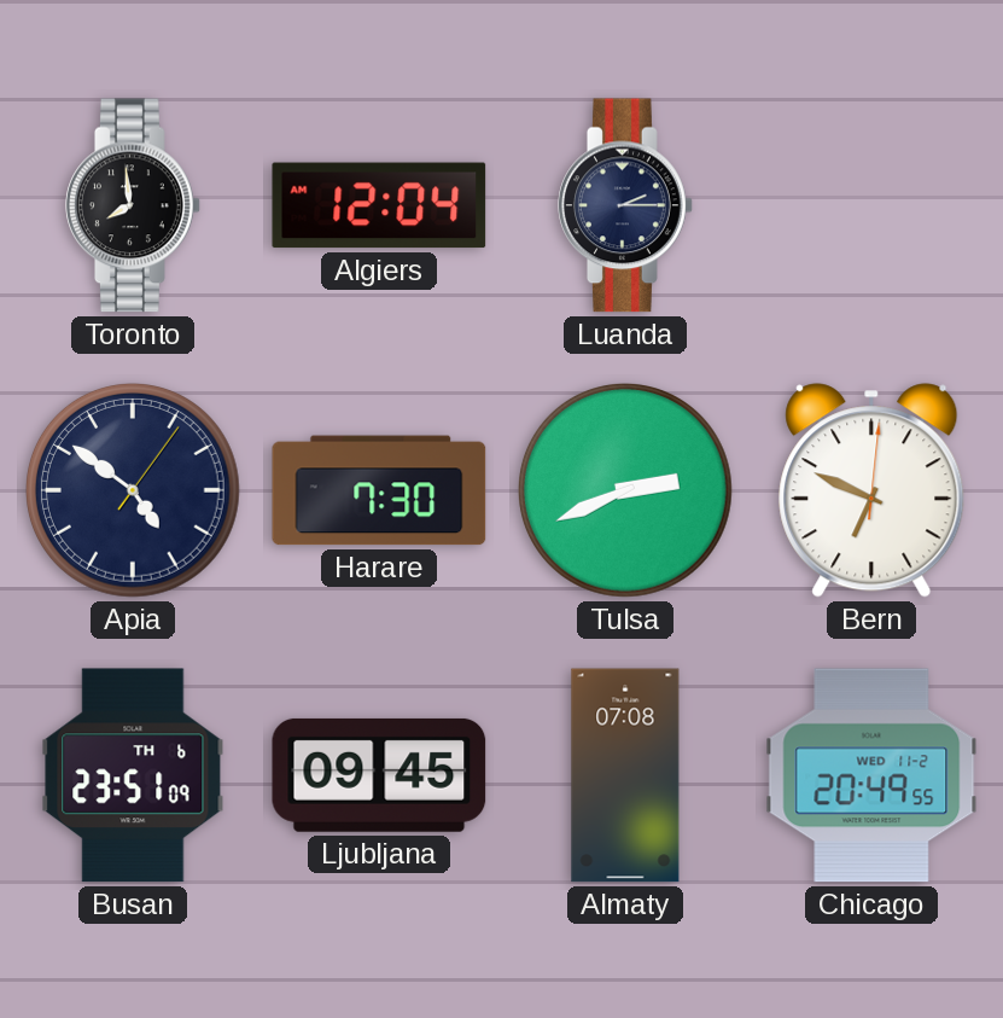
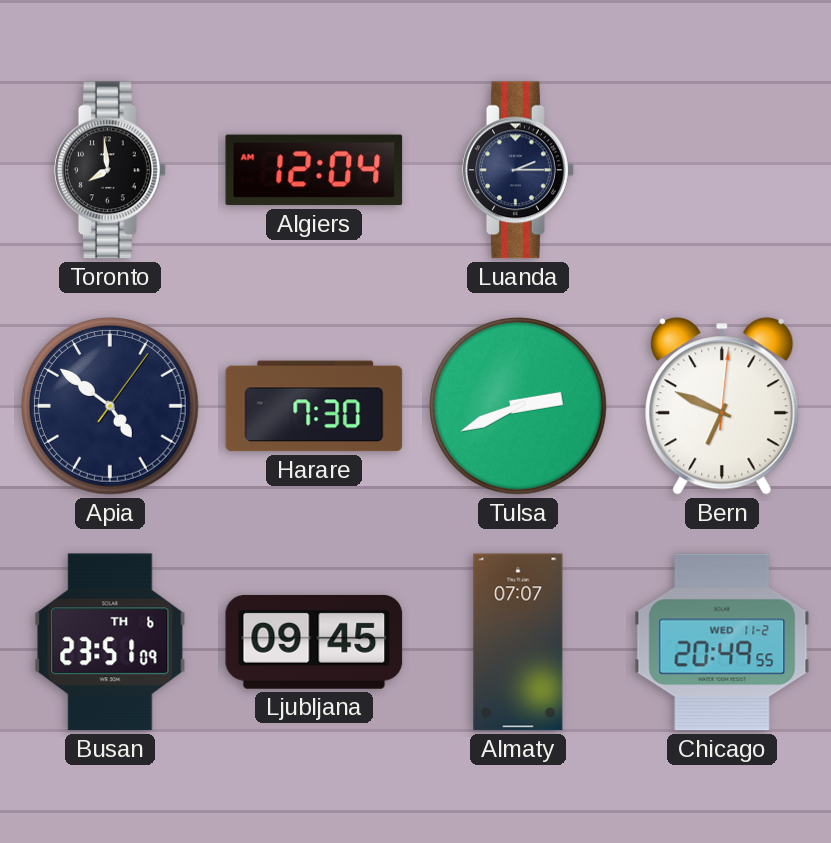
Almaty: 07:08 -> 07:07 (518, 642)
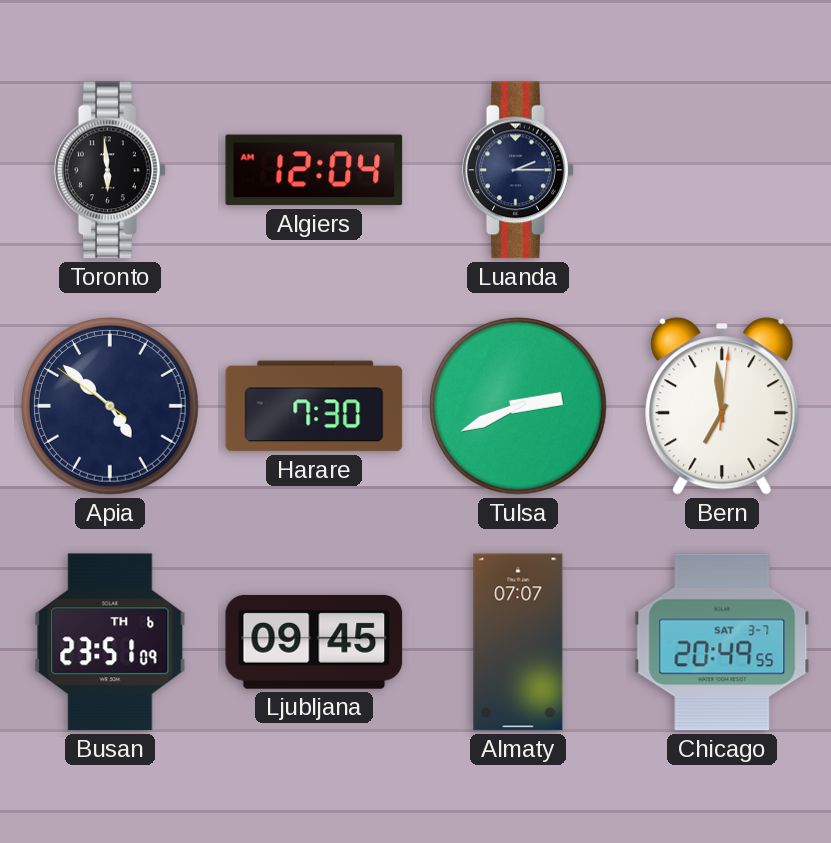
Toronto: 7:59 -> 5:59 (110, 170)
Apia: 4:51:06 -> 4:51:51 (111, 407)
Bern: 6:49 -> 6:59 (722, 406)
Chicago date: WED 11-2 -> SAT 3-7 (722, 642)
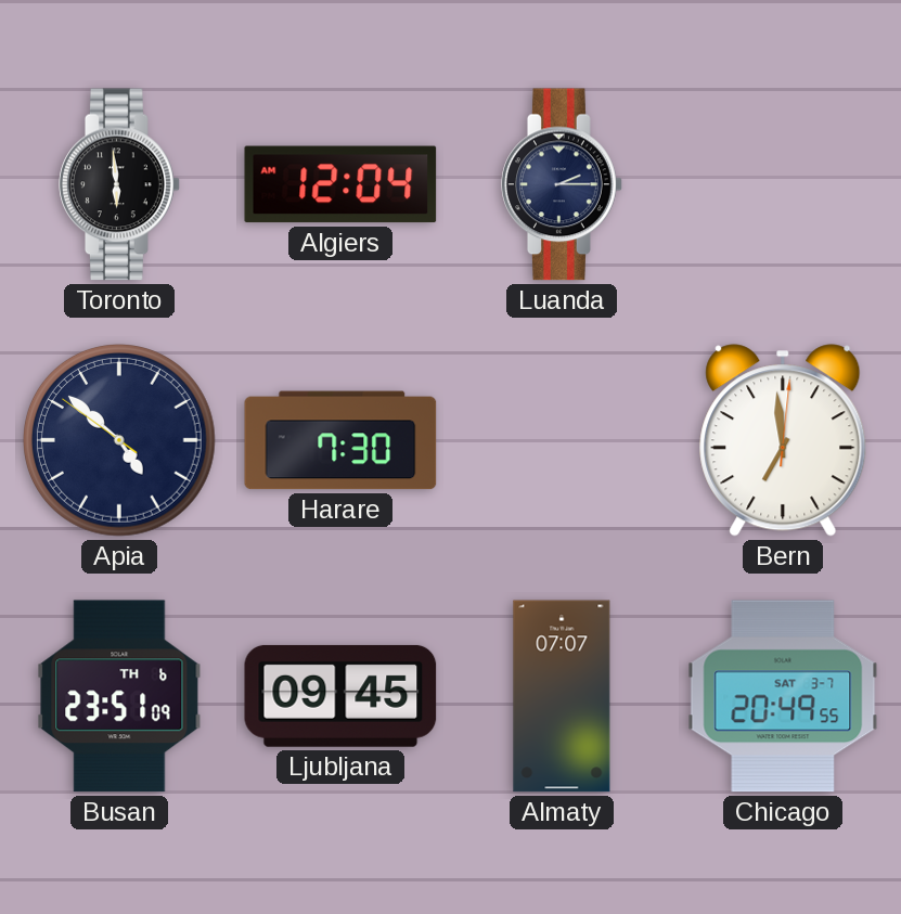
Tulsa: 2:41 -> none (519, 407)
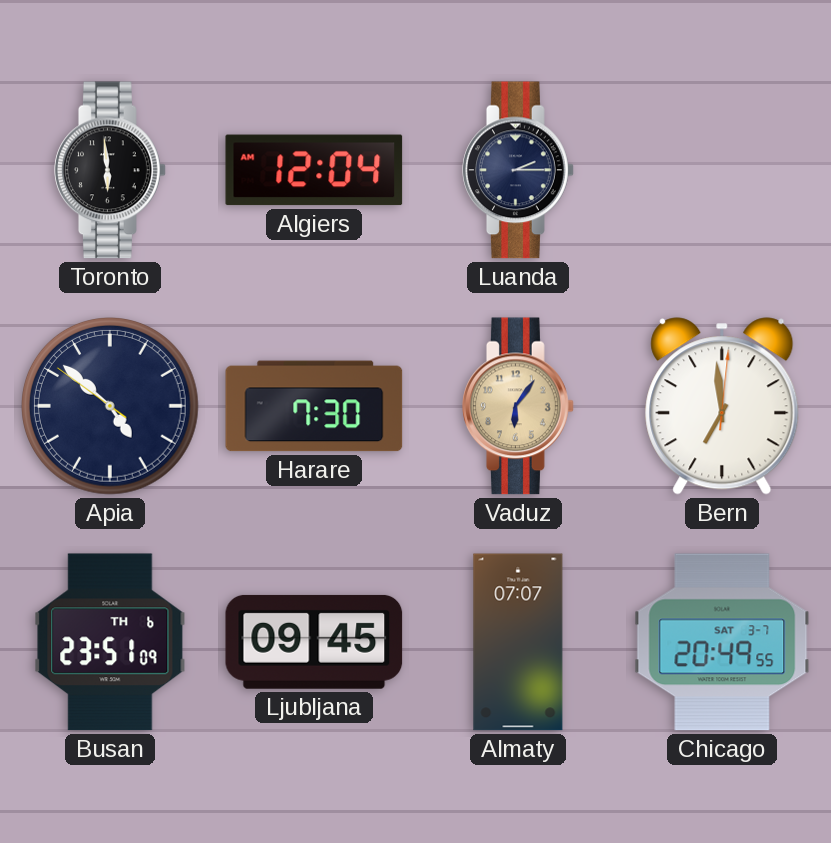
Vaduz: none -> 6:06 (518, 406)
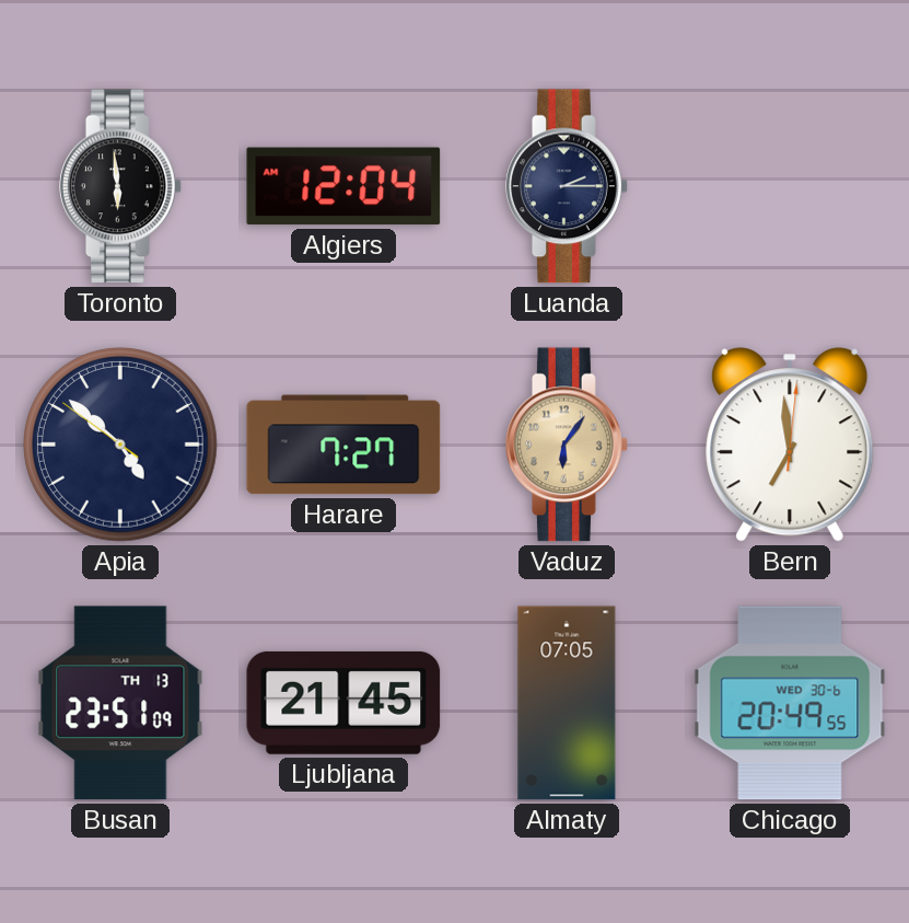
Harare: 7:30 -> 7:27 (343, 445)
Busan date: TH 6 -> TH 13 (120, 703)
Ljubljana: 09:45 -> 21:45 (343, 703)
Almaty: 07:07 -> 07:05 (567, 703)
Chicago date: SAT 3-7 -> WED 30-6 (790, 703)
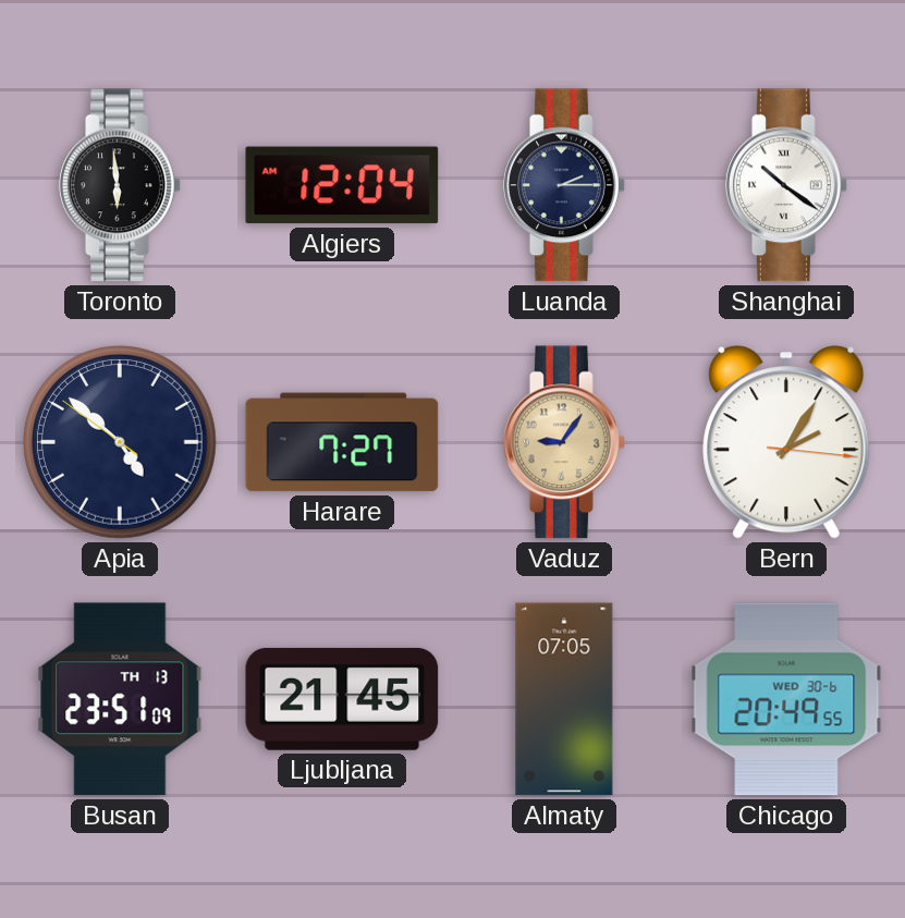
Shanghai: none -> 10:21 (786, 185)
Vaduz: 6:06 -> 9:06 (564, 442)
Bern: 6:59 -> 2:05 (786, 442)
